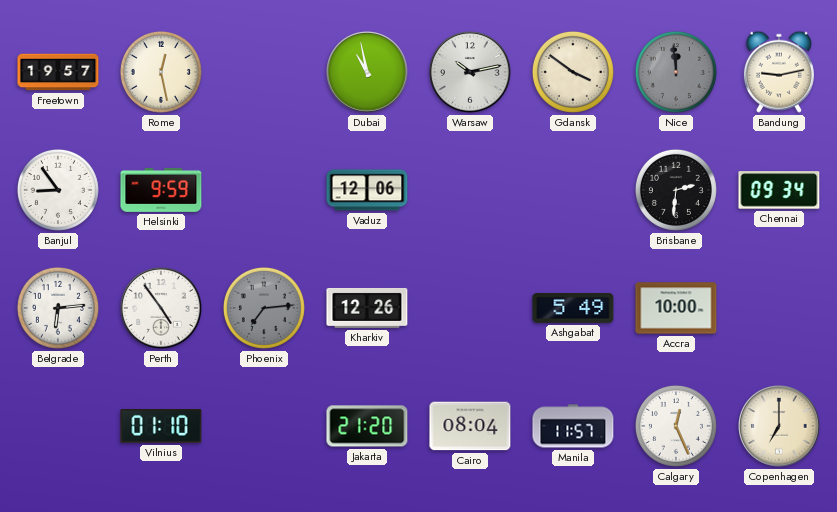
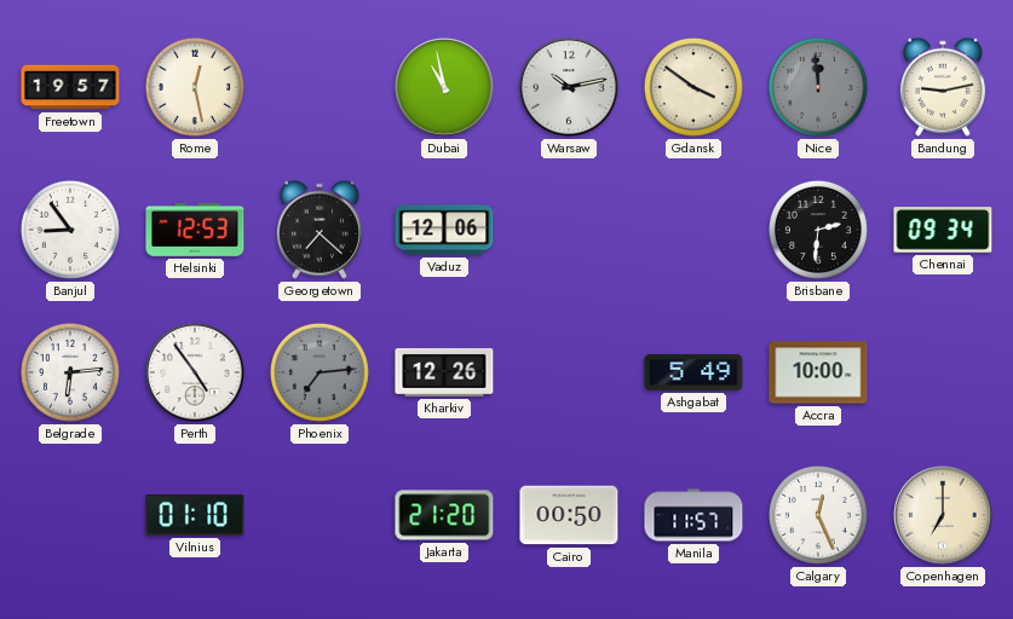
Helsinki: 9:59 -> 12:53 (195, 230)
Georgetown: none -> 7:22 (320, 230)
Cairo: 08:04 -> 00:50 (569, 515)
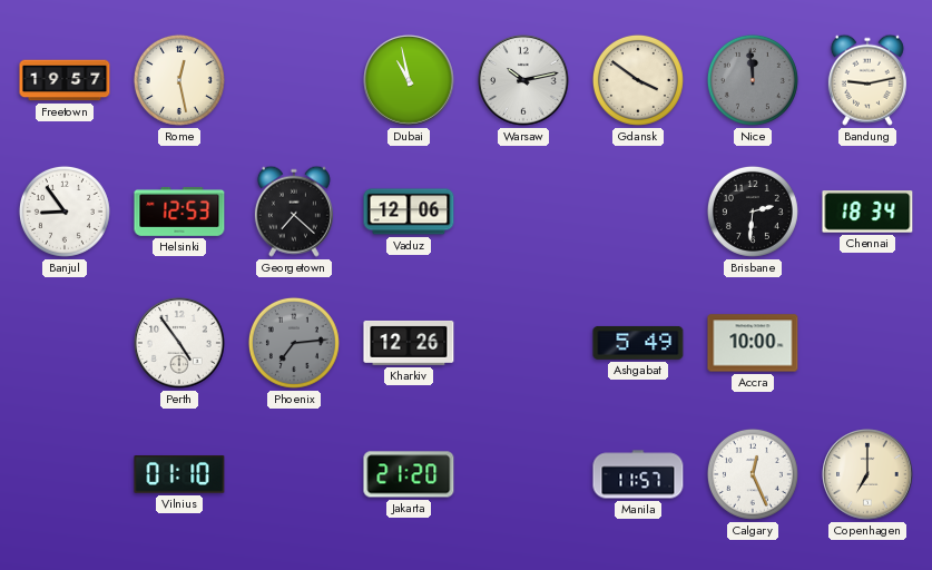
Chennai: 09:34 -> 18:34 (867, 212)
Belgrade: 6:14 -> none (70, 372)
Cairo: 00:50 -> none (569, 515)
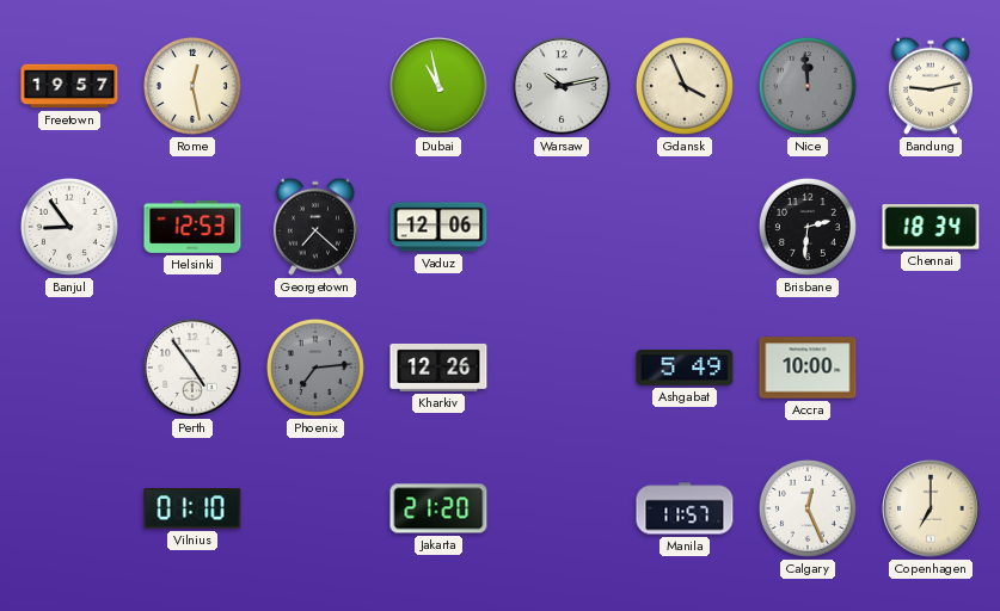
Gdansk: 3:51 -> 3:56 (685, 86)
